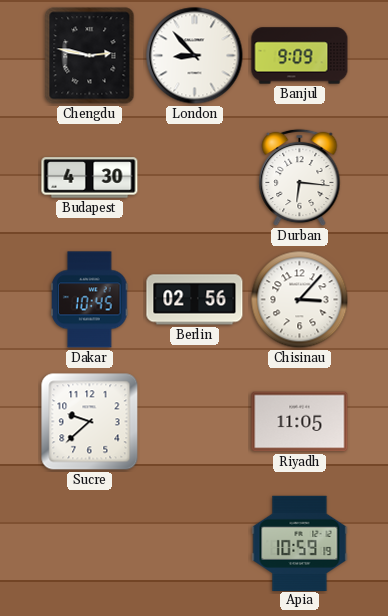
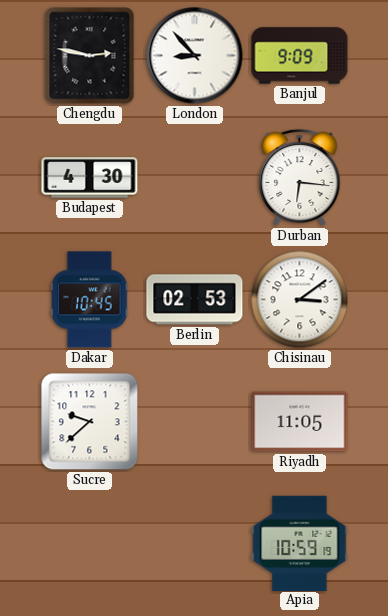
Berlin: 02:56 -> 02:53 (195, 300)
Chisinau: 3:07 -> 3:09 (300, 300)
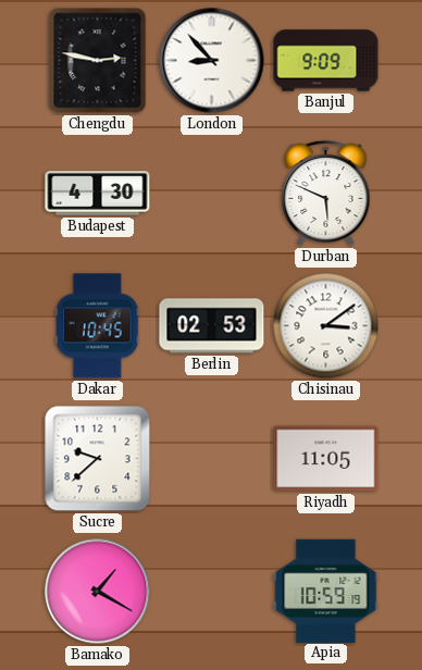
Durban: 6:16 -> 5:49 (326, 194)
Bamako: none -> 1:20 (98, 592)
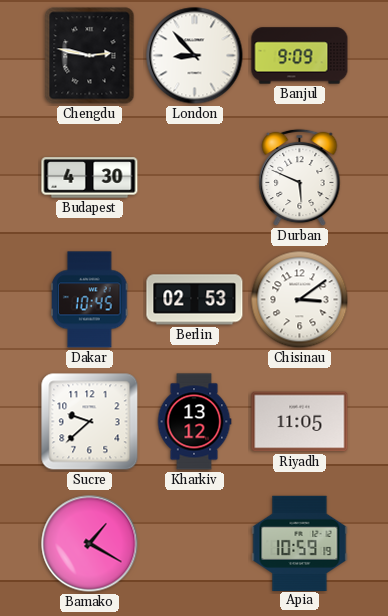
Kharkiv: none -> 13:12 (194, 422)
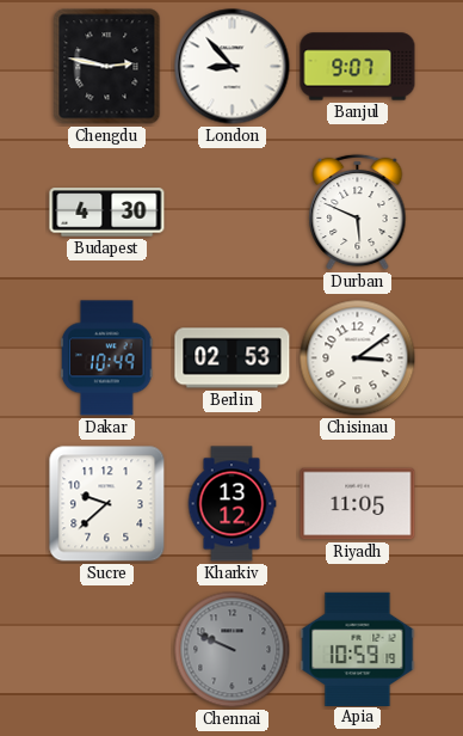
Banjul: 9:09 -> 9:07 (358, 67)
Dakar: 10:45 -> 10:49 (107, 358)
Bamako: 1:20 -> none (90, 544)
Chennai: none -> 9:49 (233, 650)
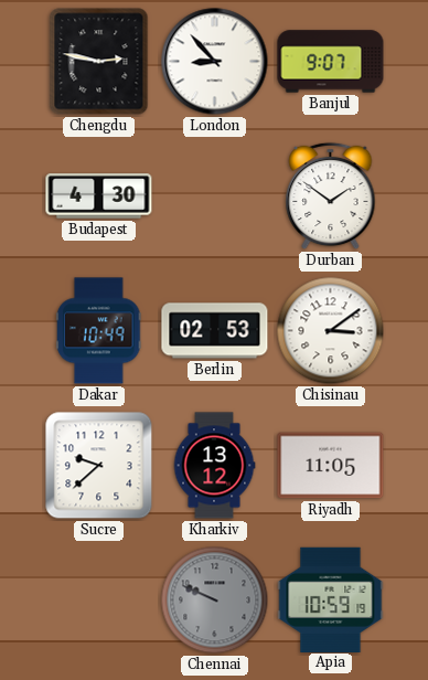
Durban: 5:49 -> 1:51 (331, 196)
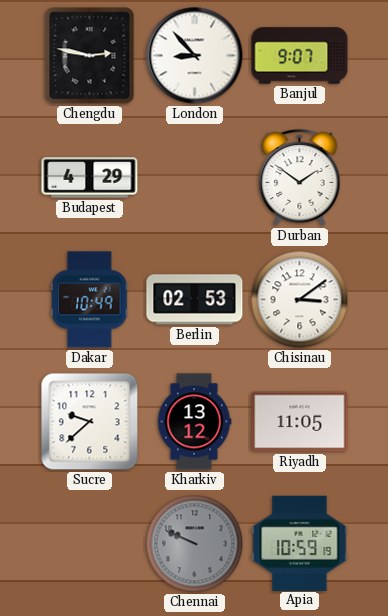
Budapest: 4:30 -> 4:29 (90, 178)
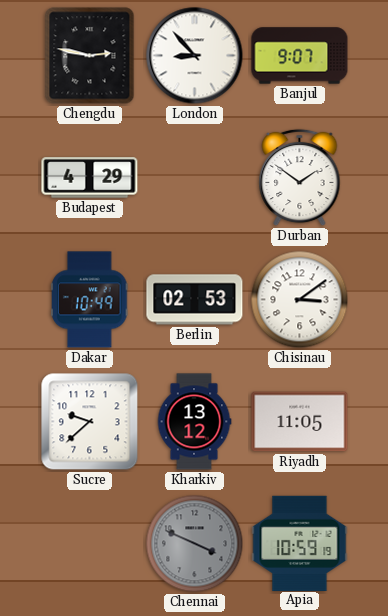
Chennai: 9:49 -> 3:49 (195, 544)
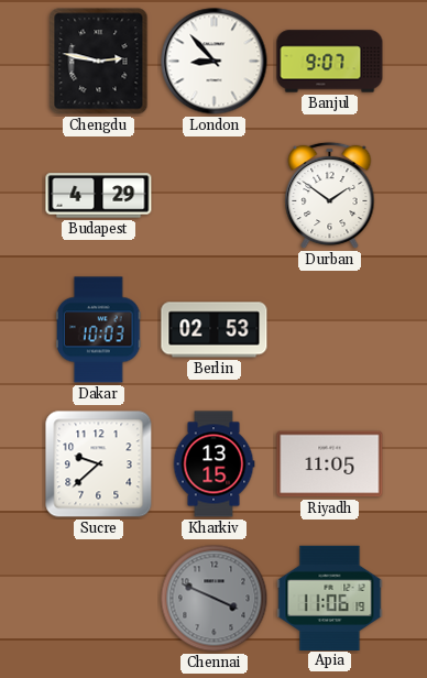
Dakar: 10:49 -> 10:03 (99, 330)
Chisinau: 3:09 -> none (300, 300)
Kharkiv: 13:12 -> 13:15 (214, 464)
Apia: 10:59 -> 11:06 (330, 598)
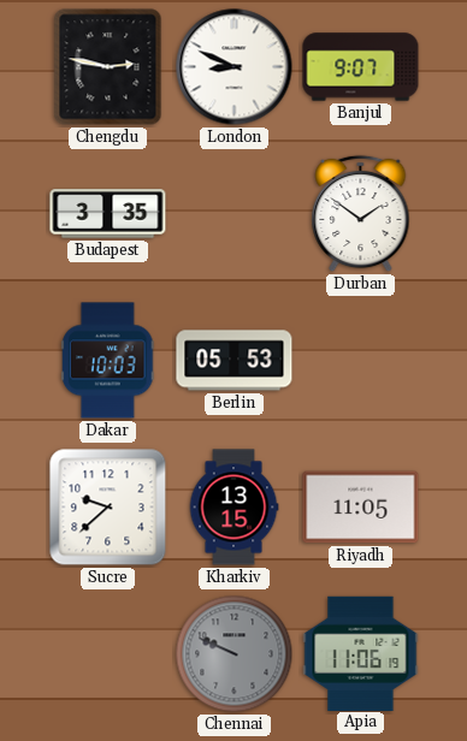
London: 8:53 -> 8:49 (235, 67)
Budapest: 4:29 -> 3:35 (108, 214)
Berlin: 02:53 -> 05:53 (235, 361)
Chennai: 3:49 -> 9:49 (235, 654)
